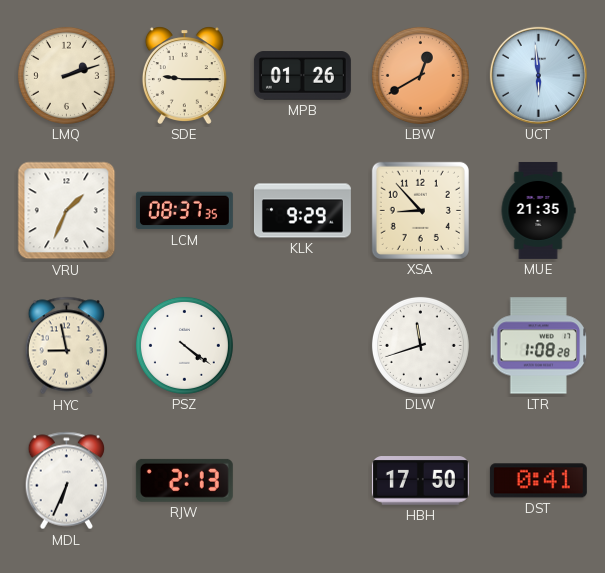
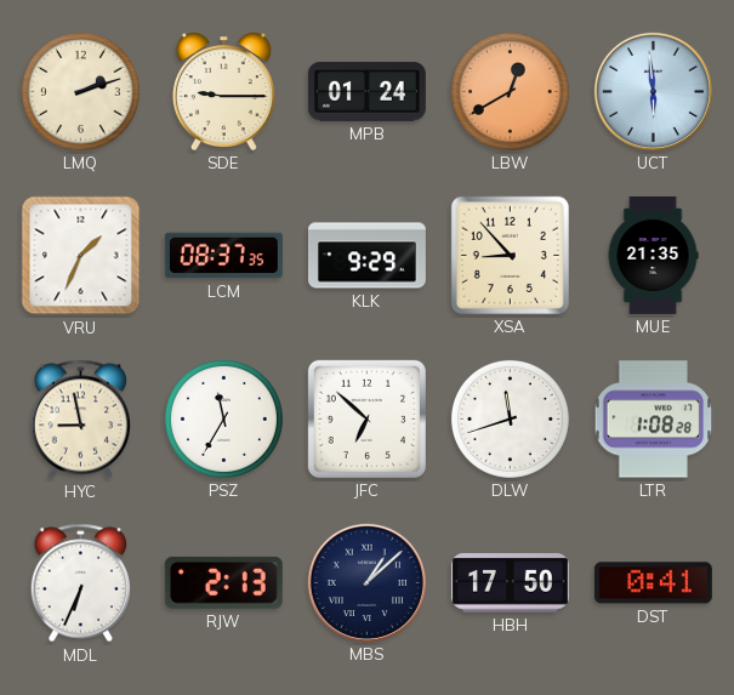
MPB: 01:26 -> 01:24 (366, 92)
PSZ: 4:21 -> 11:35 (223, 418)
JFC: none -> 6:52 (366, 418)
MBS: none -> 1:08 (366, 582)
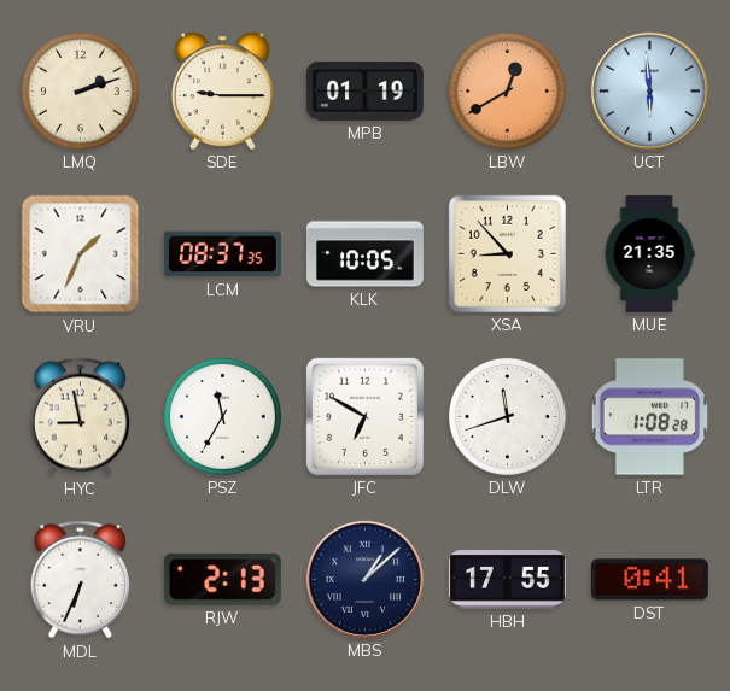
MPB: 01:24 -> 01:19 (364, 92)
KLK: 9:29 -> 10:05 (364, 254)
JFC: 6:52 -> 6:50 (364, 416)
HBH: 17:50 -> 17:55 (507, 580)
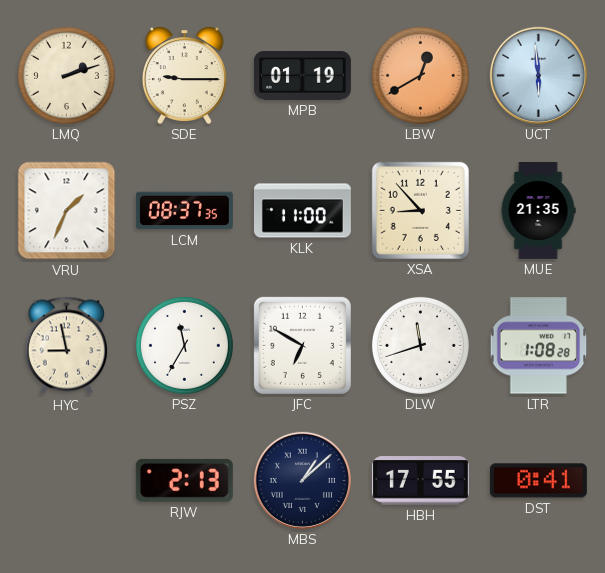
KLK: 10:05 -> 11:00 (302, 211)
MDL: 6:34 -> none (81, 580)
